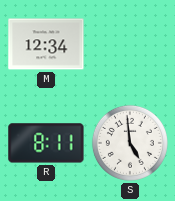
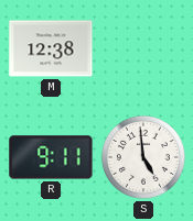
M: 12:34 -> 12:38 (51, 48)
R: 8:11 -> 9:11 (51, 157)
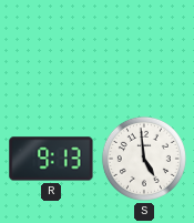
M: 12:38 -> none (51, 48)
R: 9:11 -> 9:13 (51, 159)
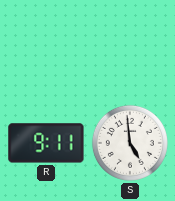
R: 9:13 -> 9:11 (46, 143)
